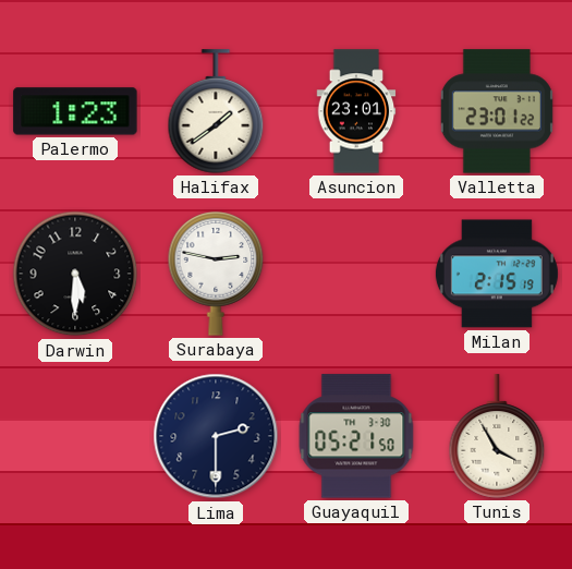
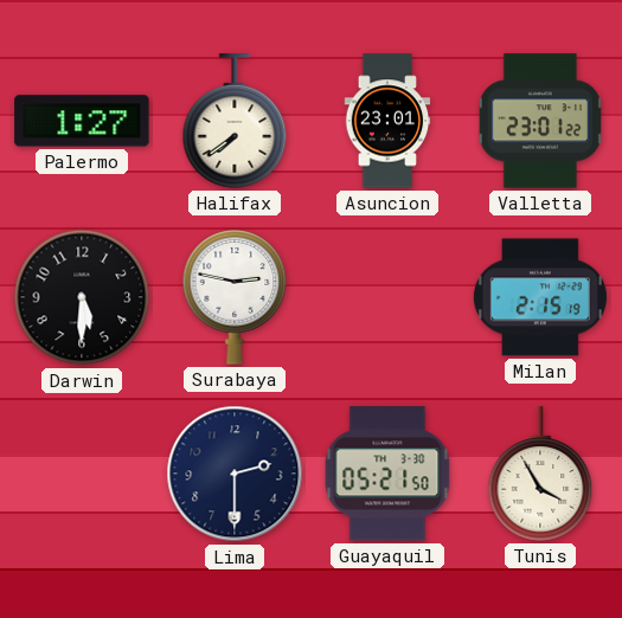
Palermo: 1:23 -> 1:27 (82, 121)
Halifax: 1:39 -> 7:39 (235, 121)
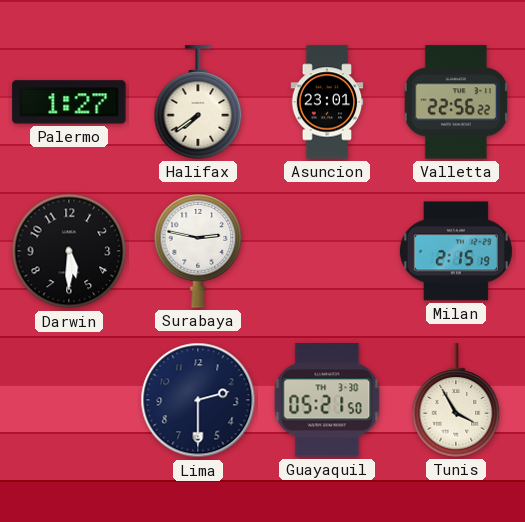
Valletta: 23:01 -> 22:56 (456, 102)
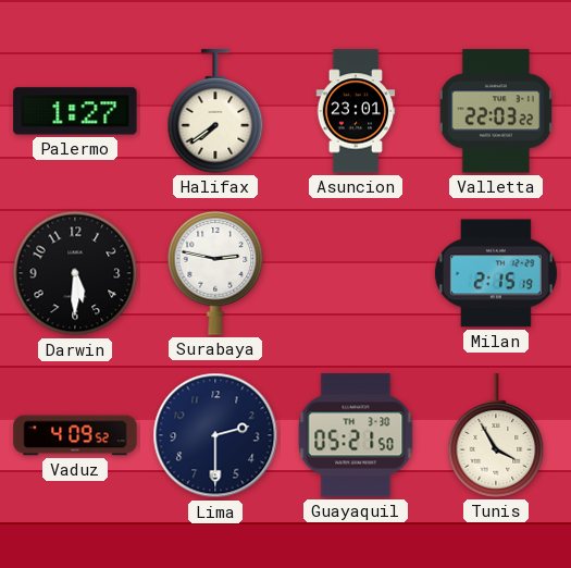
Valletta: 22:56 -> 22:03 (496, 111)
Vaduz: none -> 4:09 (75, 435)
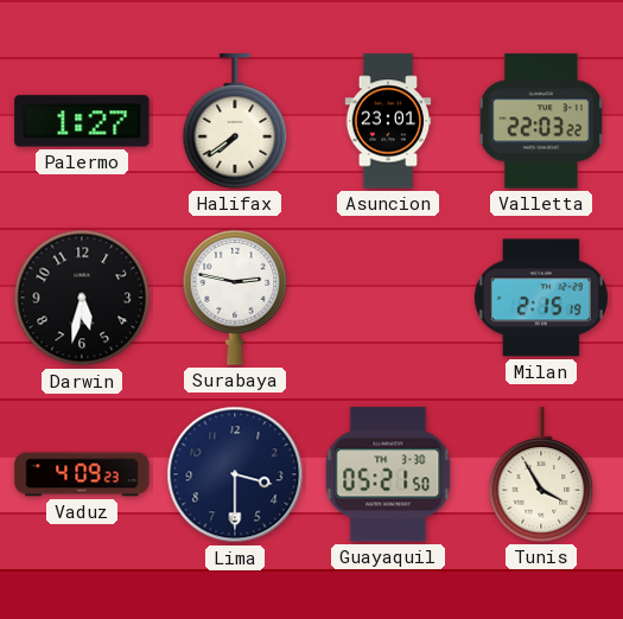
Darwin: 5:30 -> 5:32 (82, 298)
Vaduz: 4:09:52 -> 4:09:23 (82, 474)
Lima: 2:30 -> 3:30 (235, 474)
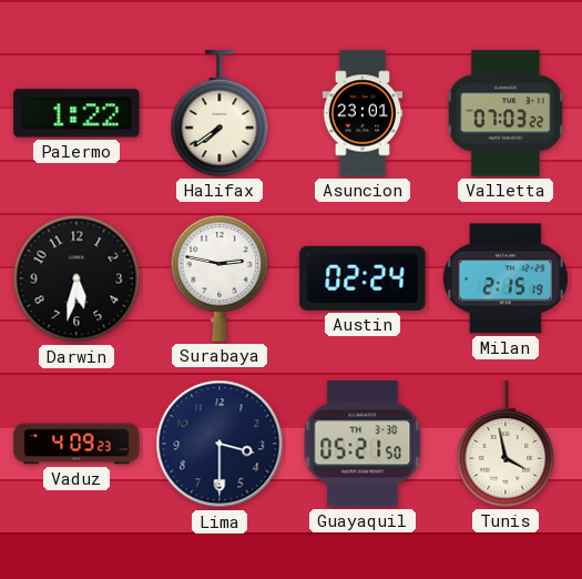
Palermo: 1:27 -> 1:22 (76, 113)
Valletta: 22:03 -> 07:03 (506, 113)
Austin: none -> 02:24 (363, 278)
Tunis: 3:55 -> 3:58 (506, 444)
